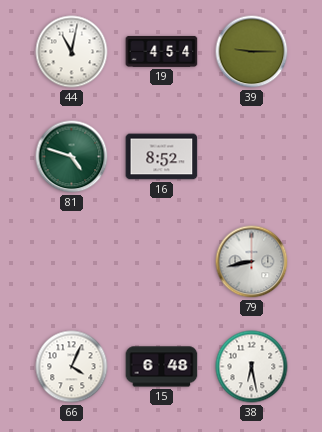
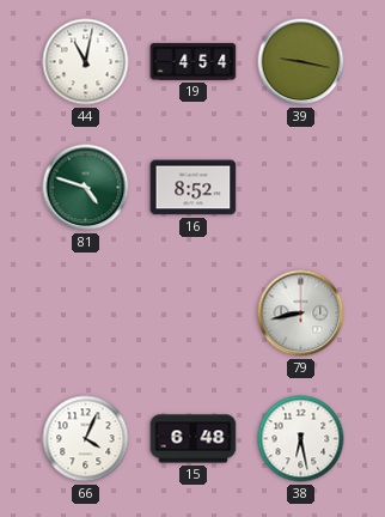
39: 9:15 -> 9:17 (301, 62)
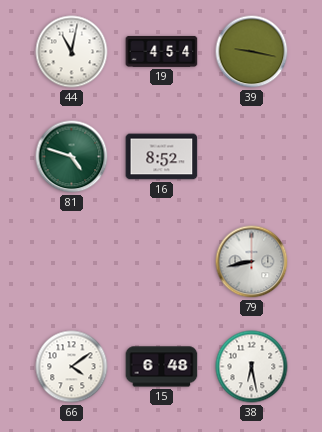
66: 4:04 -> 4:09 (72, 367)
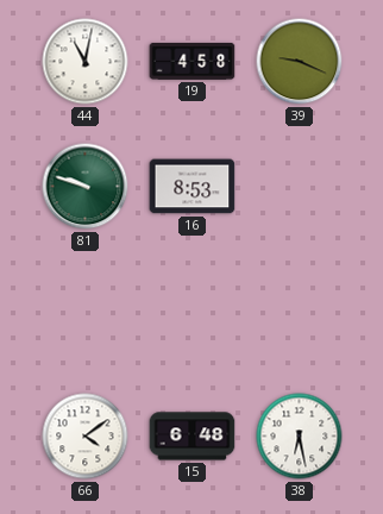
19: 4:54 -> 4:58 (193, 61)
39: 9:17 -> 9:19 (300, 62)
81: 4:48 -> 9:48 (86, 187)
16: 8:52 -> 8:53 (193, 187)
79: 8:43 -> none (252, 262)
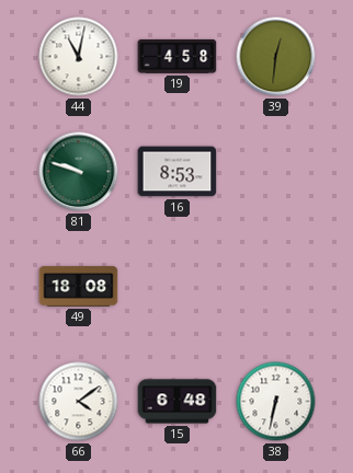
39: 9:19 -> 12:31 (276, 57)
49: none -> 18:08 (79, 287)
38: 6:28 -> 6:32 (276, 402)
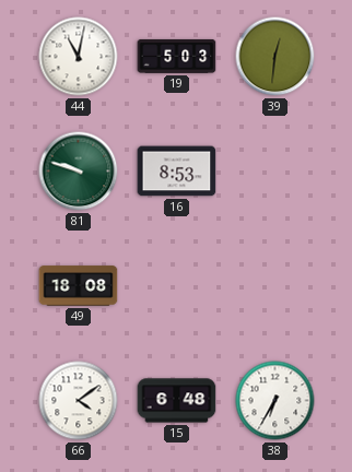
19: 4:58 -> 5:03 (177, 56)
38: 6:32 -> 6:35 (275, 401)
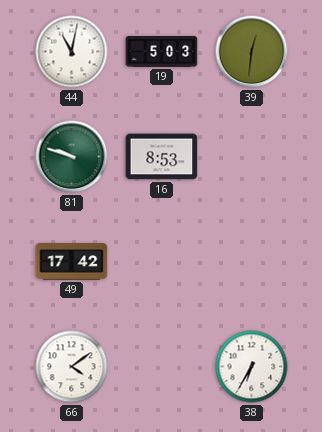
49: 18:08 -> 17:42 (72, 262)
15: 6:48 -> none (177, 401)
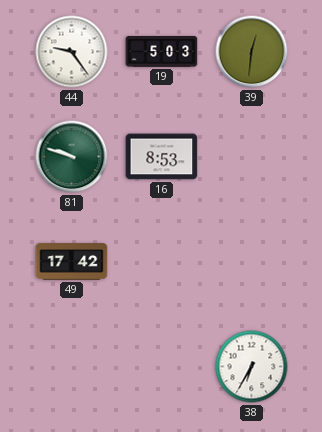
44: 11:02 -> 9:24 (72, 52)
66: 4:09 -> none (72, 367)
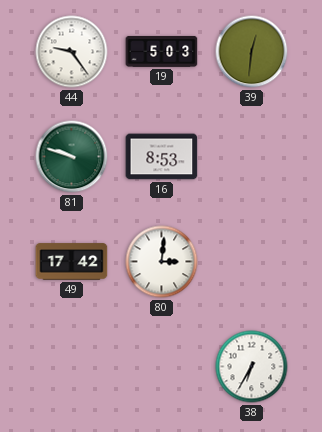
80: none -> 3:01 (162, 262)
